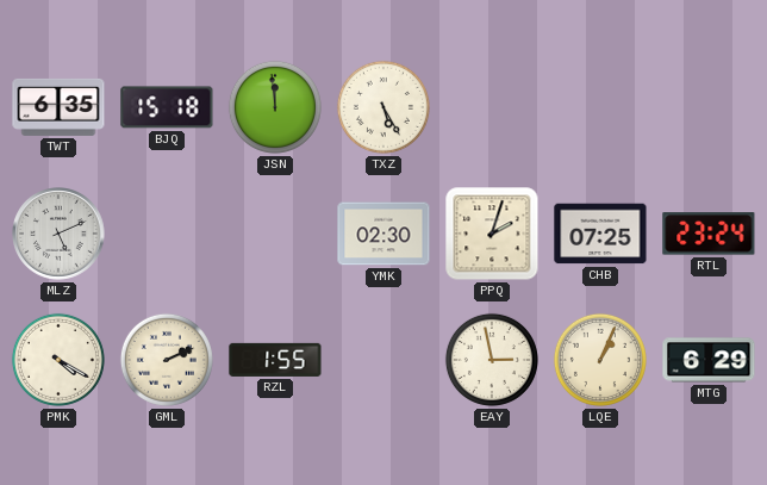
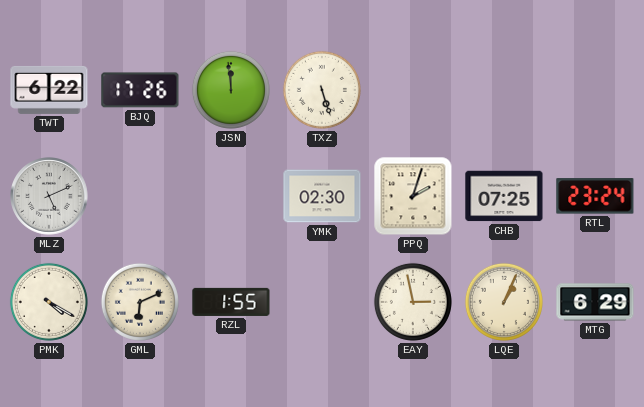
TWT: 6:35 -> 6:22 (49, 90)
BJQ: 15:18 -> 17:26 (140, 90)
TXZ: 5:25 -> 5:27 (322, 90)
GML: 2:11 -> 6:11 (140, 302)
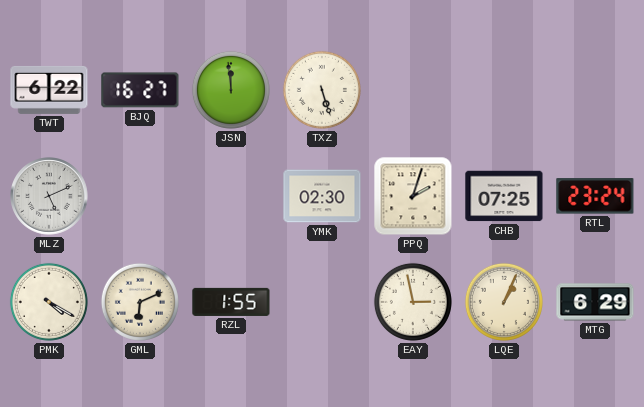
BJQ: 17:26 -> 16:27 (140, 90)
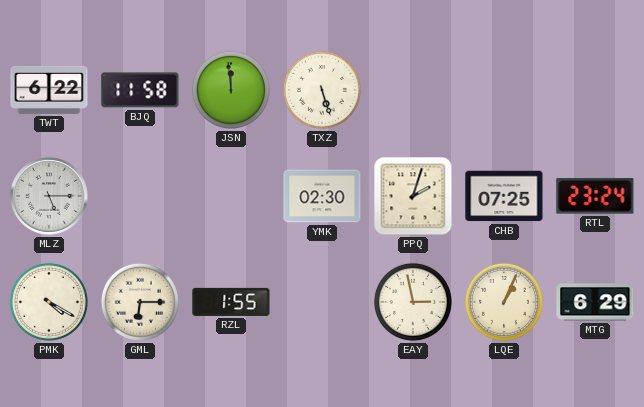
BJQ: 16:27 -> 11:58 (140, 90)
MLZ: 5:11 -> 5:15 (49, 196)
GML: 6:11 -> 6:15 (140, 302)
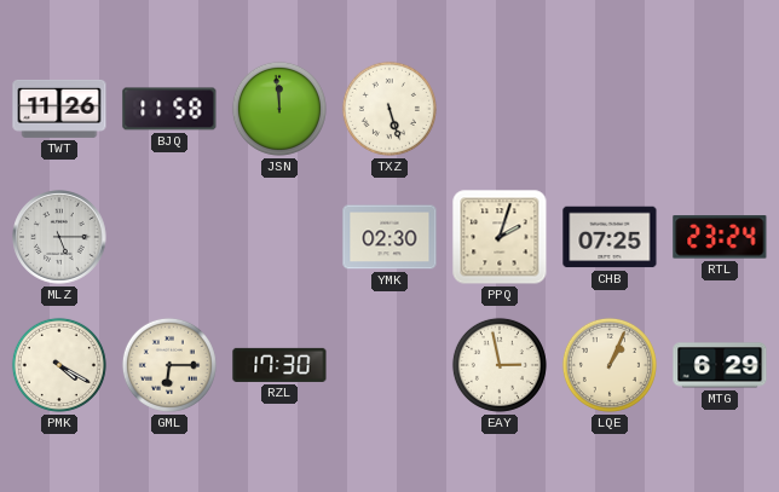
TWT: 6:22 -> 11:26 (59, 109)
RZL: 1:55 -> 17:30 (279, 365)
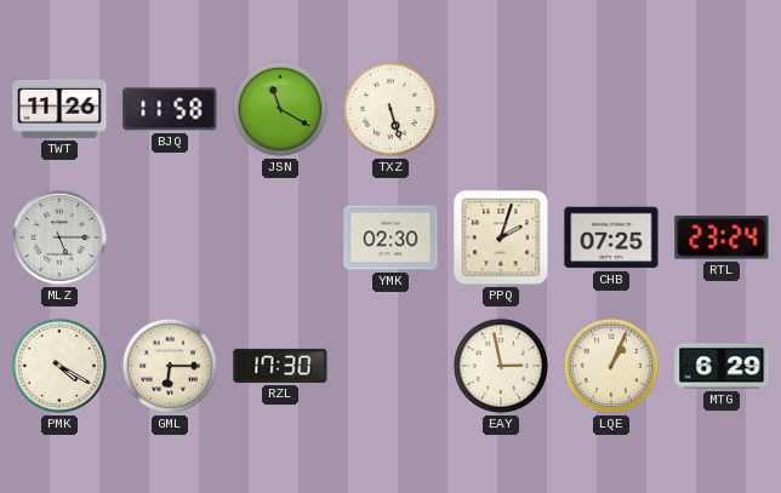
JSN: 11:59 -> 11:20 (280, 109)
